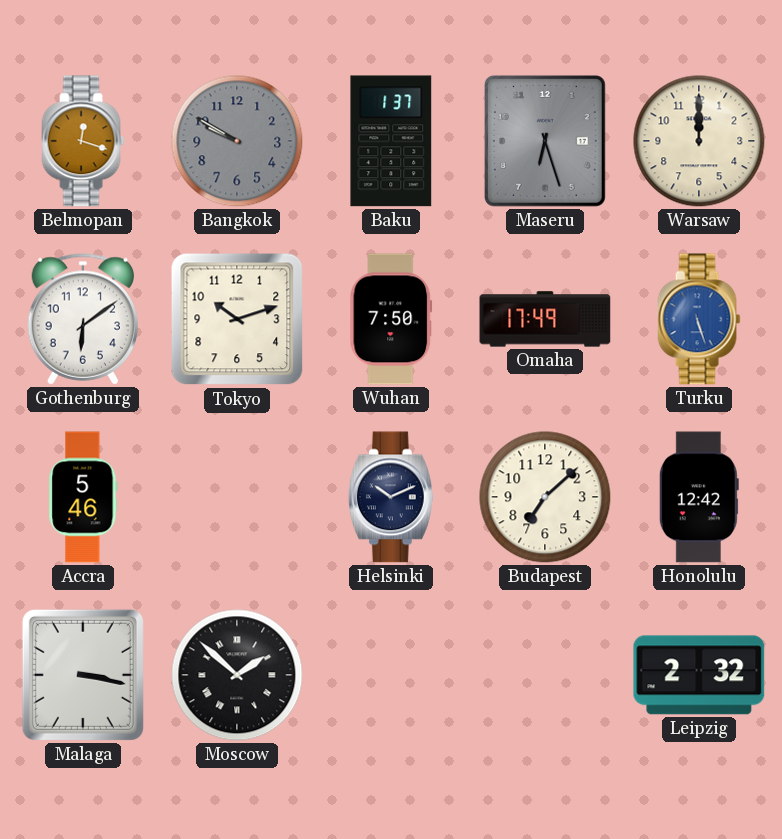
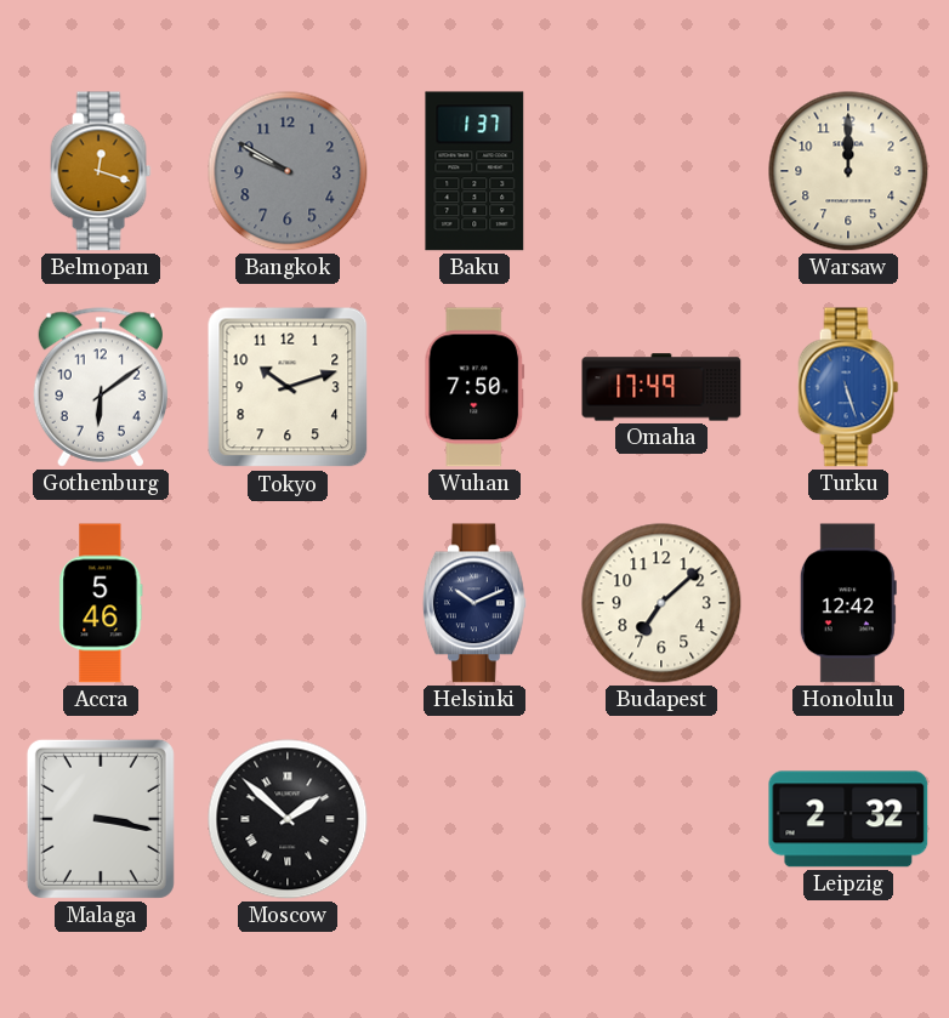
Maseru: 6:27 -> none (545, 141)
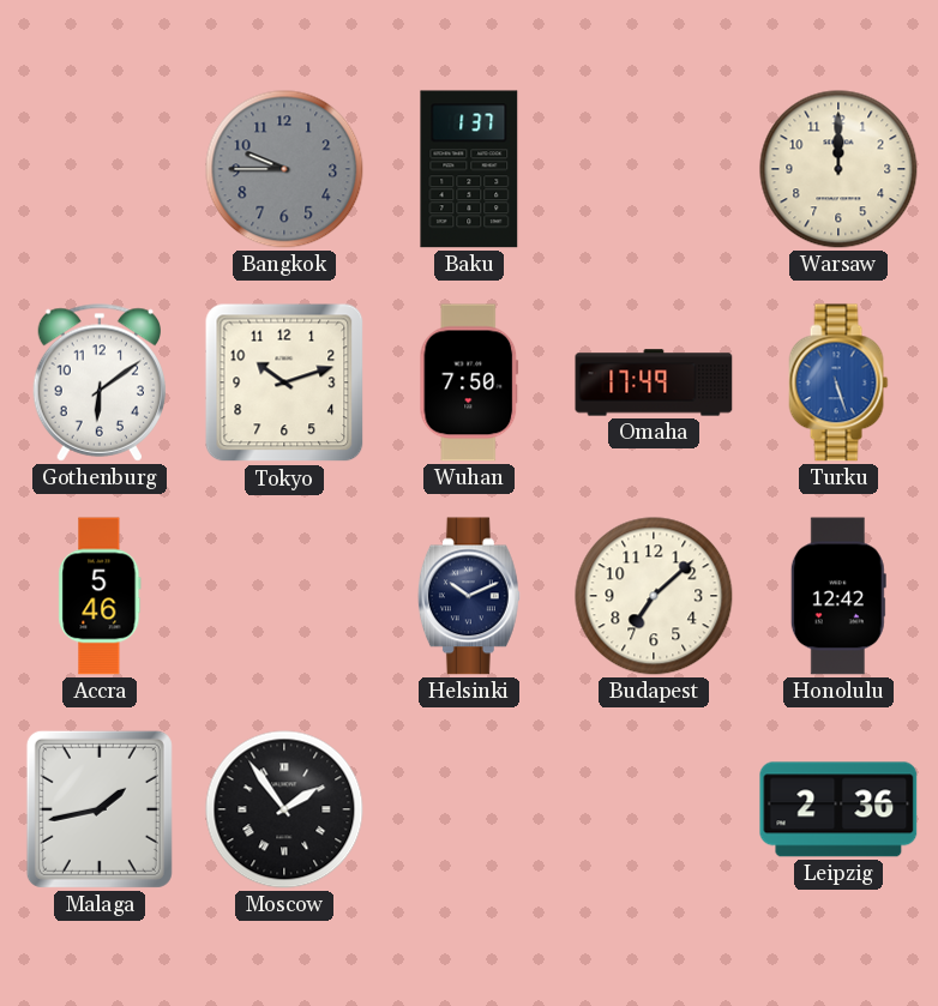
Belmopan: 12:18 -> none (101, 171)
Bangkok: 9:50 -> 9:45 (284, 169)
Malaga: 3:17 -> 1:43 (100, 809)
Moscow: 1:52 -> 1:54 (284, 809)
Leipzig: 2:32 -> 2:36 (838, 809)
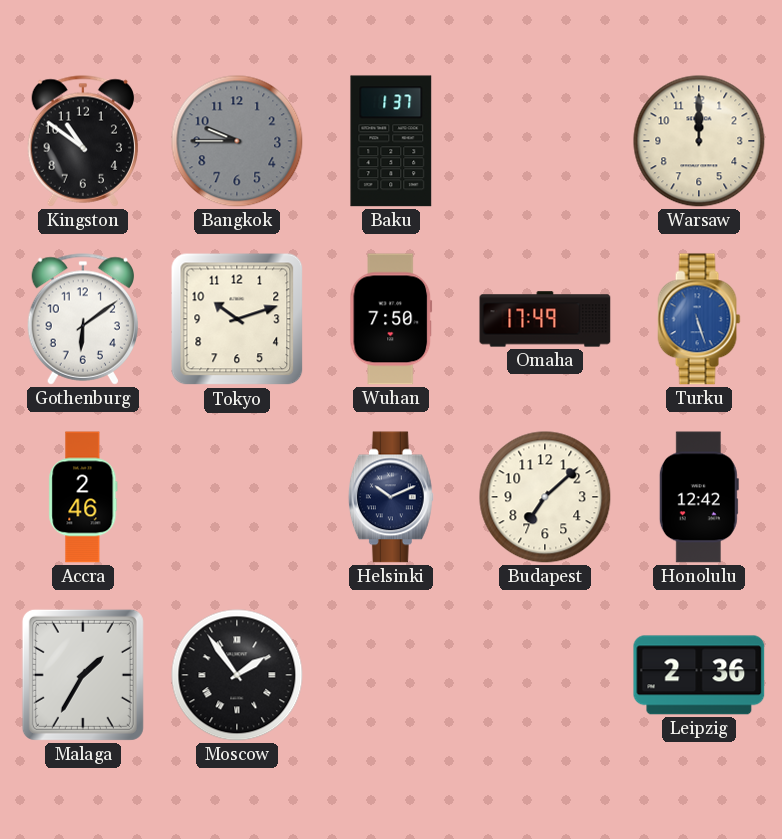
Kingston: none -> 10:51 (82, 141)
Accra: 5:46 -> 2:46 (83, 497)
Malaga: 1:43 -> 1:35 (83, 675)
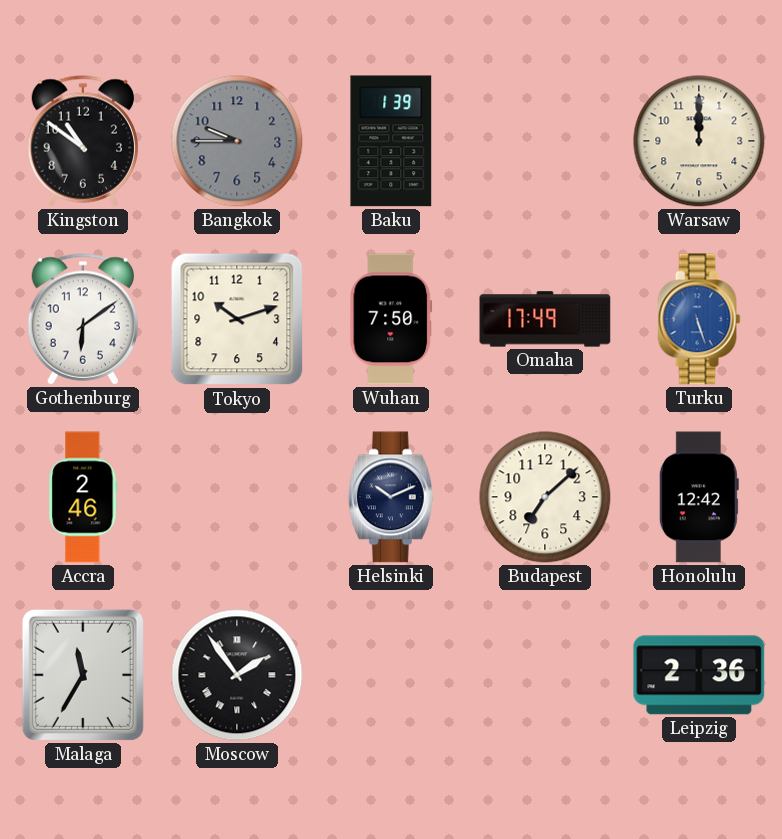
Baku: 1:37 -> 1:39 (391, 141)
Malaga: 1:35 -> 11:35 (83, 675)
